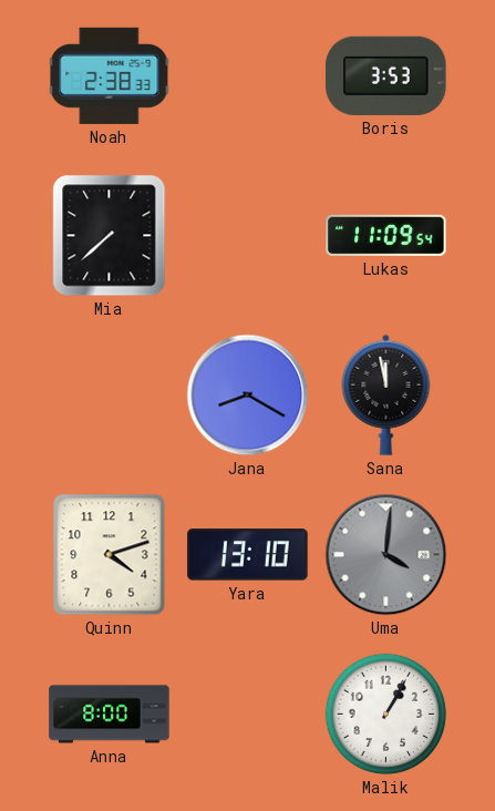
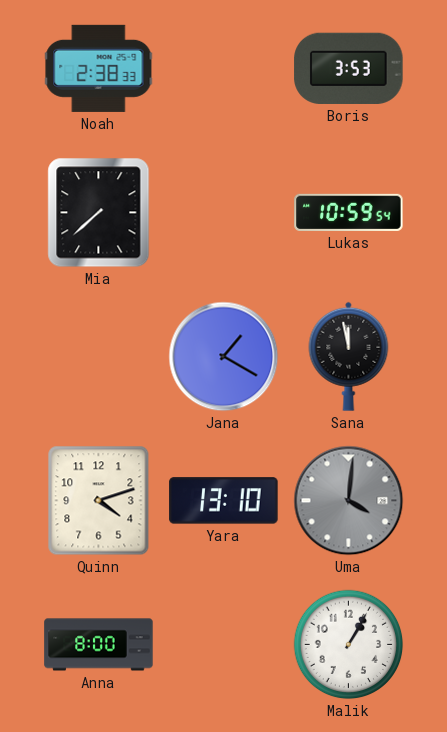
Lukas: 11:09 -> 10:59 (349, 212)
Jana: 8:20 -> 1:20 (224, 357)
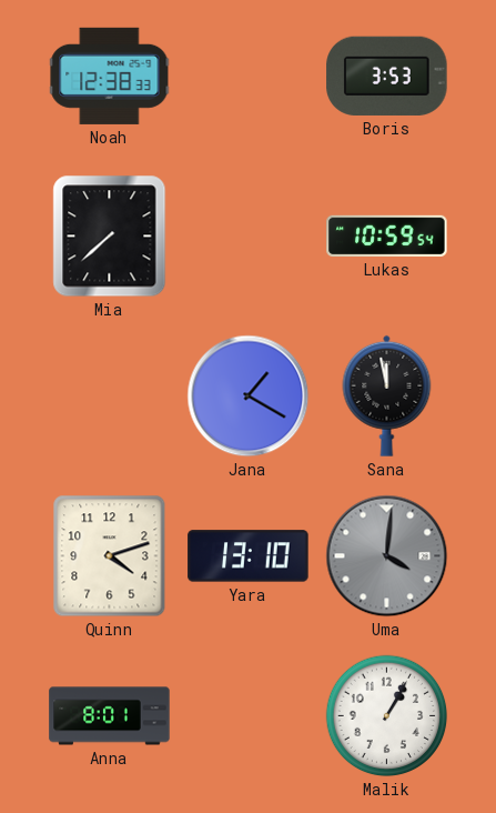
Noah: 2:38 -> 12:38 (110, 76)
Anna: 8:00 -> 8:01 (110, 716)
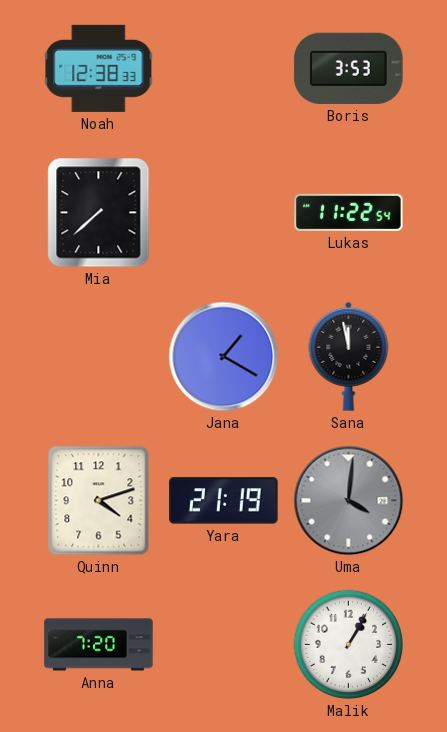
Lukas: 10:59 -> 11:22 (349, 212)
Yara: 13:10 -> 21:19 (224, 501)
Anna: 8:01 -> 7:20 (99, 645)
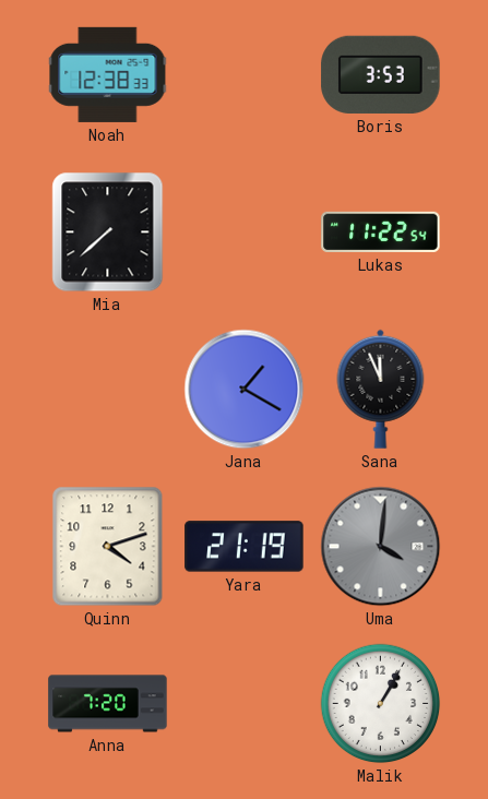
Sana: 11:58 -> 11:56 (381, 389)
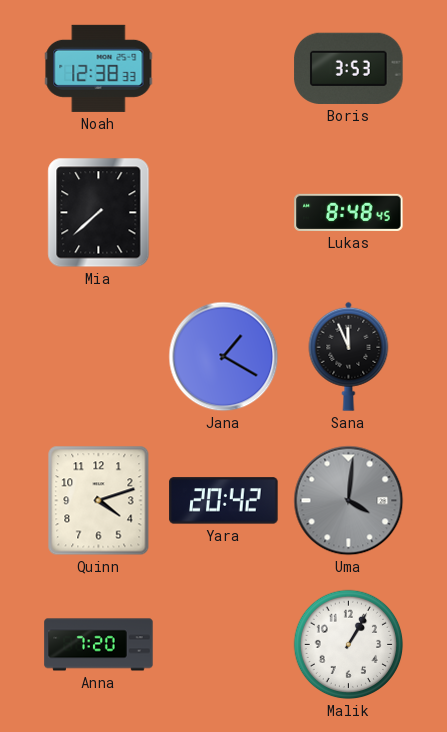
Lukas: 11:22 -> 8:48 (349, 212)
Yara: 21:19 -> 20:42 (224, 501)
